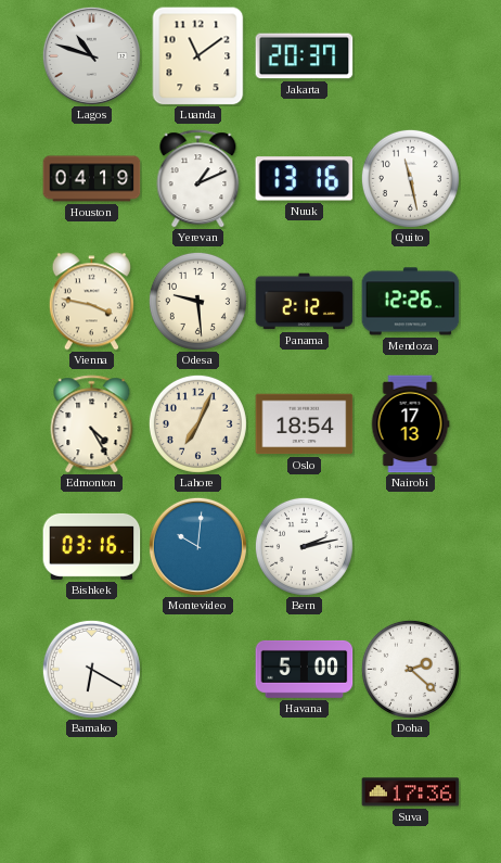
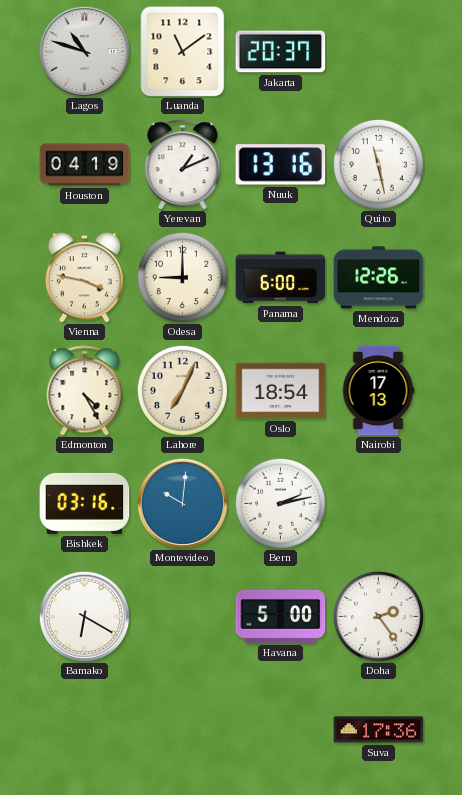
Odesa: 9:29 -> 9:00 (182, 277)
Panama: 2:12 -> 6:00 (281, 278)
Doha: 2:22 -> 2:24 (378, 616)
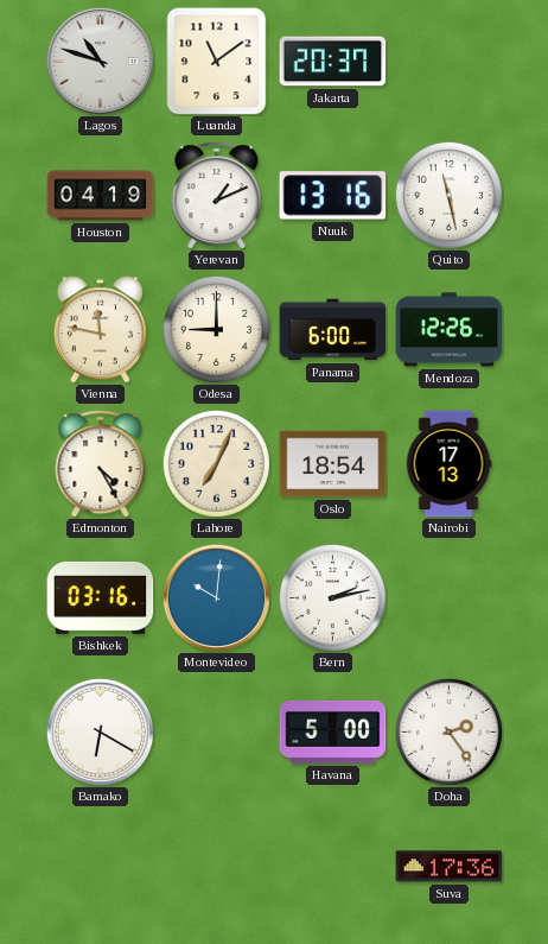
Vienna: 3:47 -> 11:47 (100, 330)
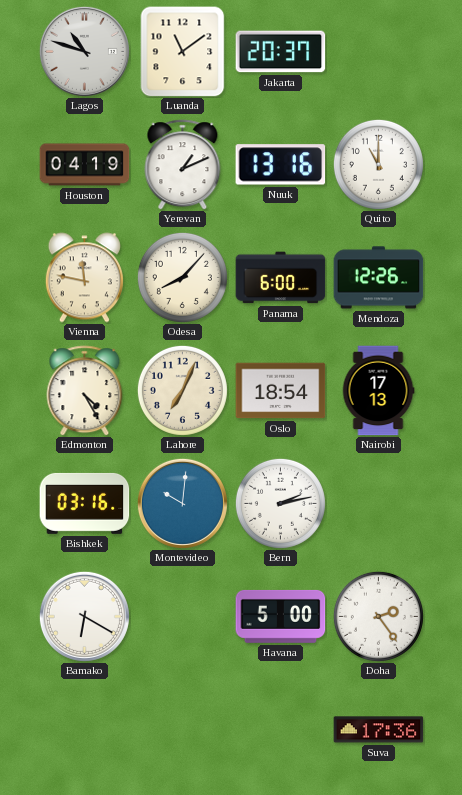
Quito: 11:28 -> 11:00 (378, 164)
Odesa: 9:00 -> 8:07 (182, 277)
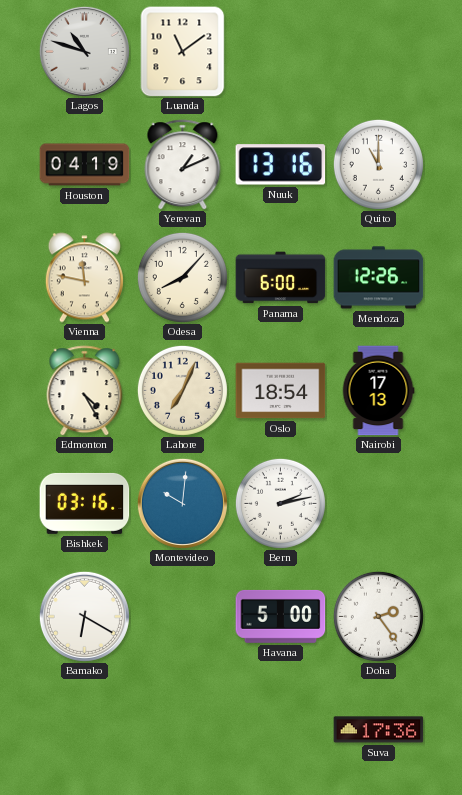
Jakarta: 20:37 -> none (281, 52)
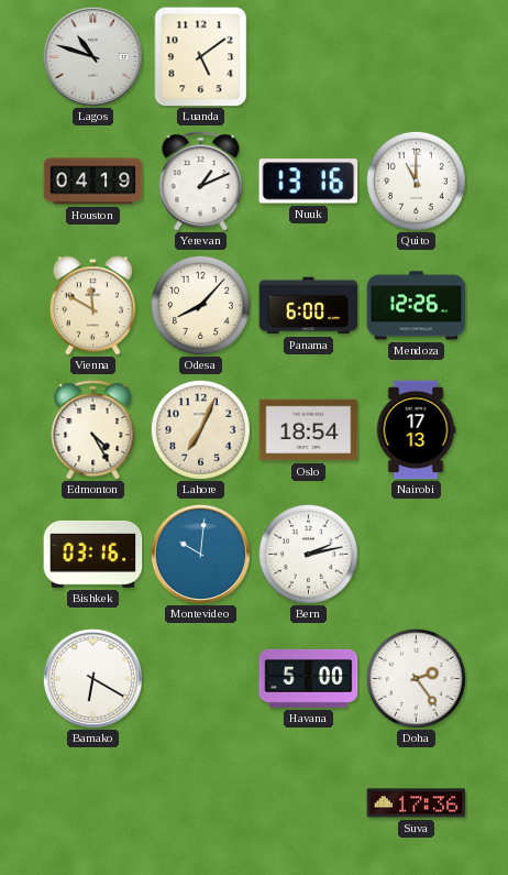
Luanda: 11:09 -> 5:09 (201, 57)
Vienna: 11:47 -> 11:50 (92, 306)
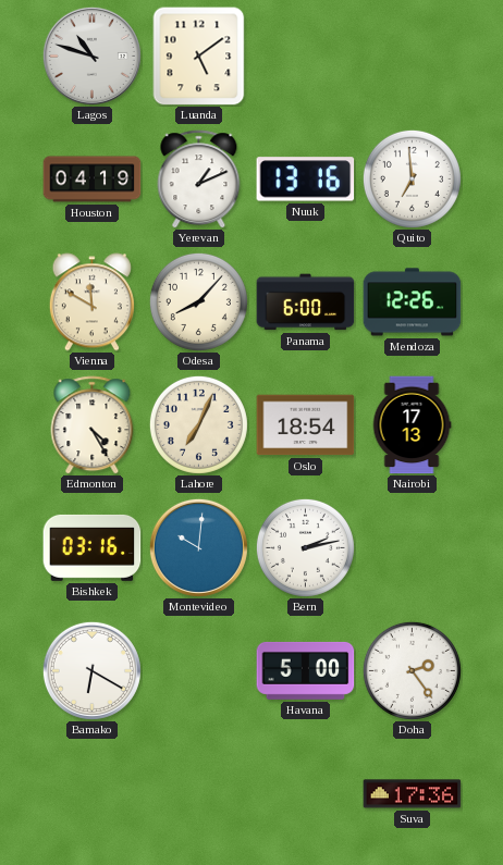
Quito: 11:00 -> 6:59 (412, 178)
